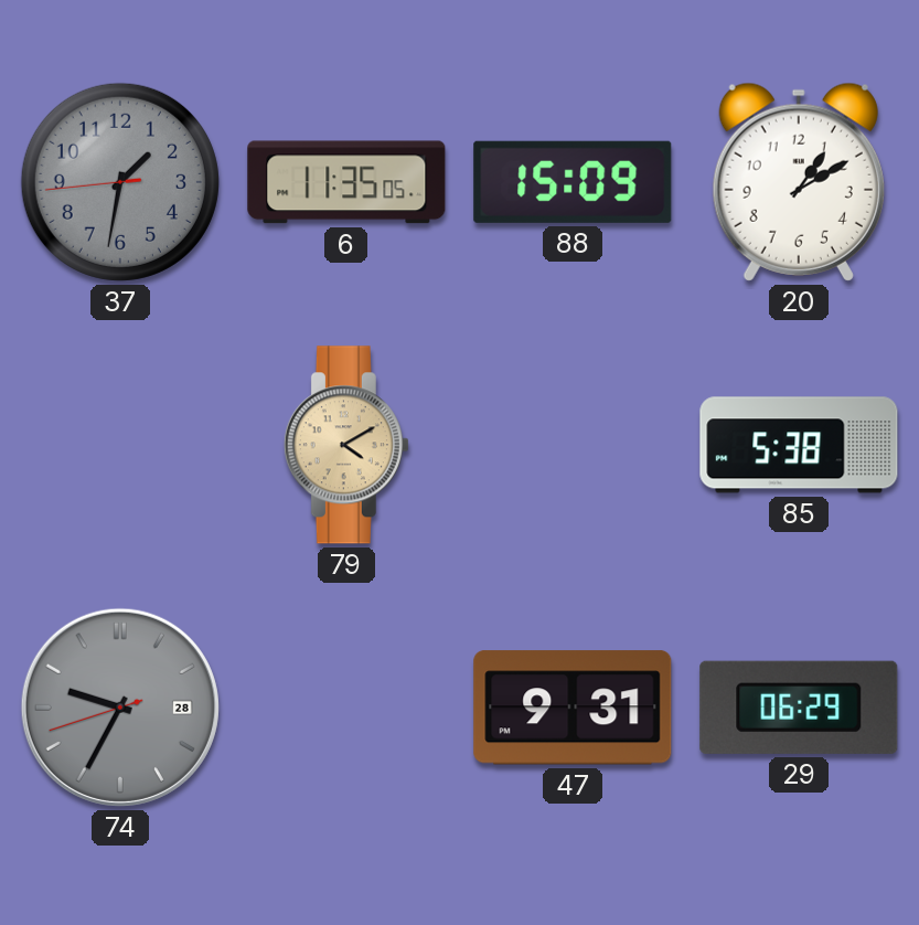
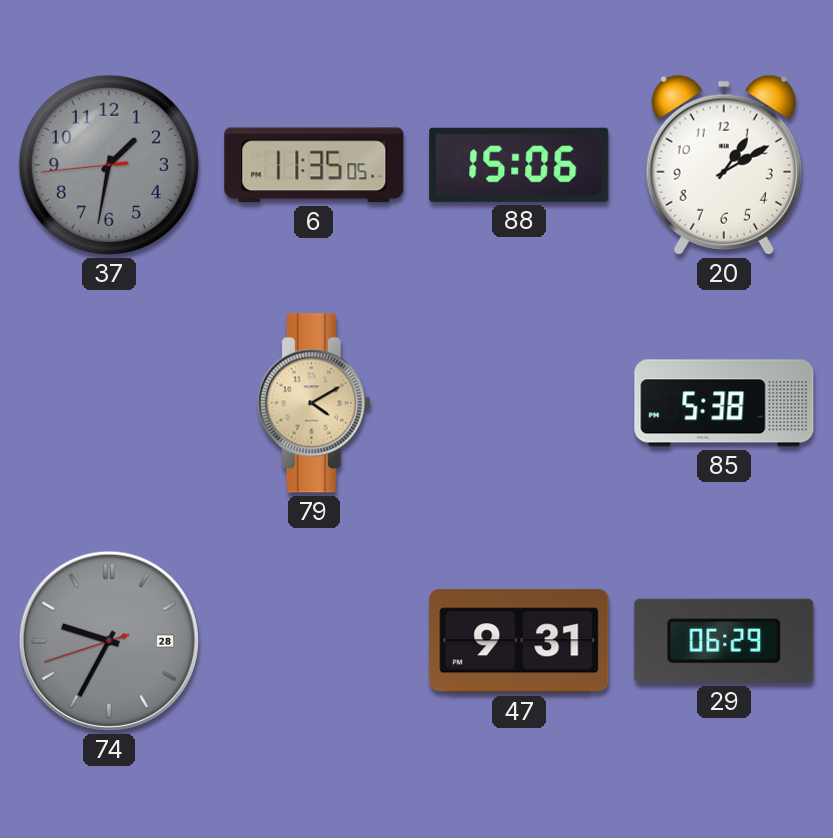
88: 15:09 -> 15:06 (519, 165)
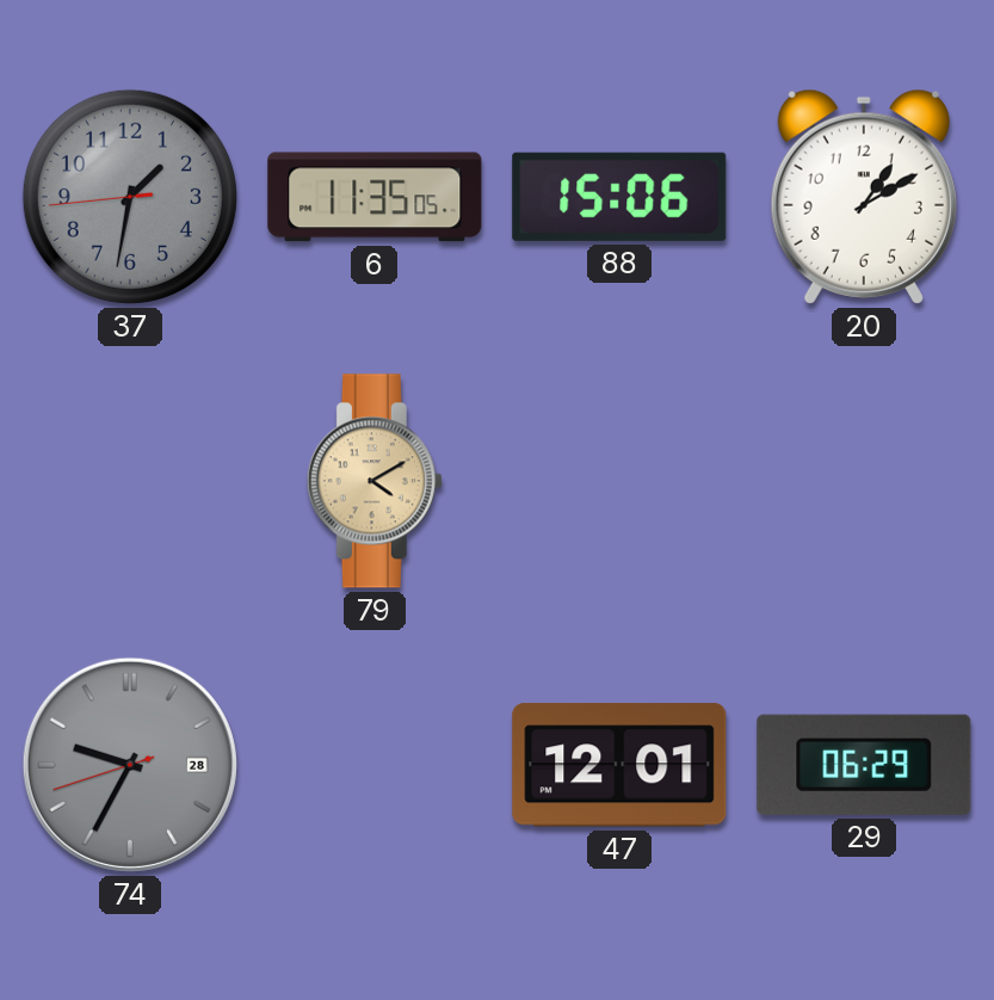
85: 5:38 -> none (724, 403)
47: 9:31 -> 12:01 (619, 765)
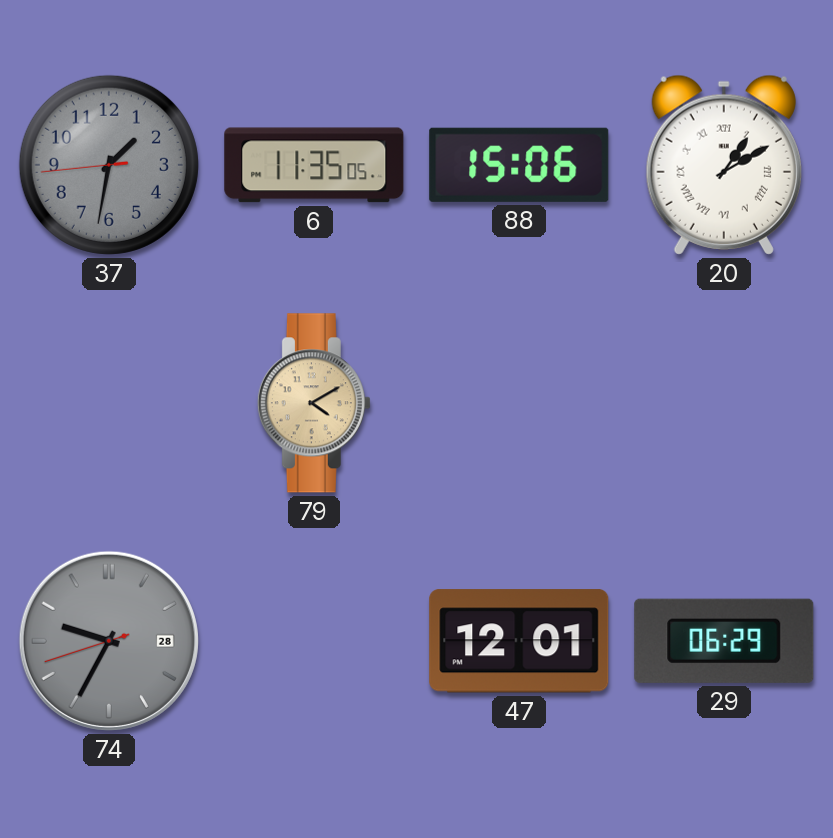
20 numerals: Arabic -> Roman (724, 165)
